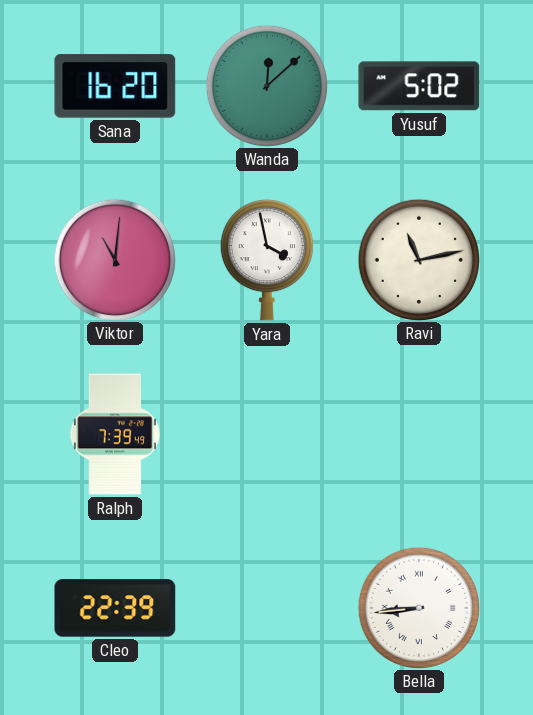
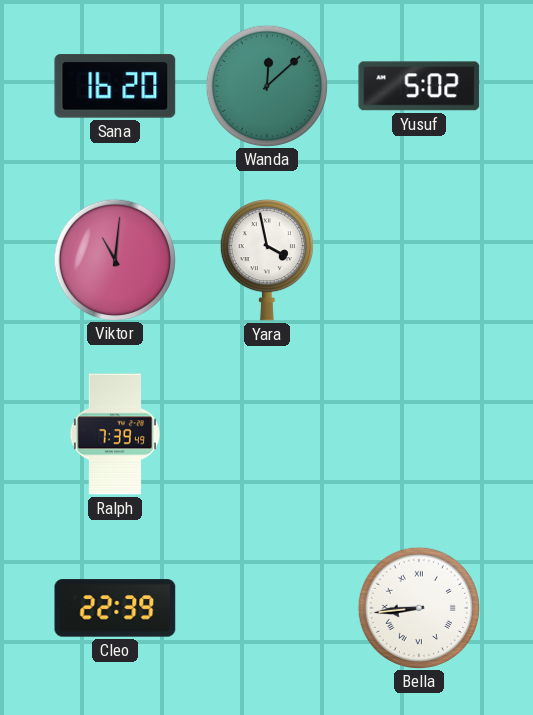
Ravi: 11:13 -> none (418, 259)
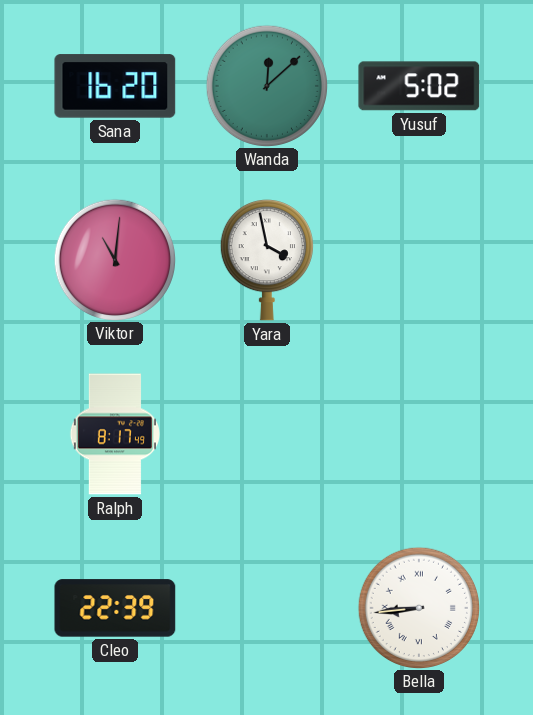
Ralph: 7:39 -> 8:17 (115, 434)
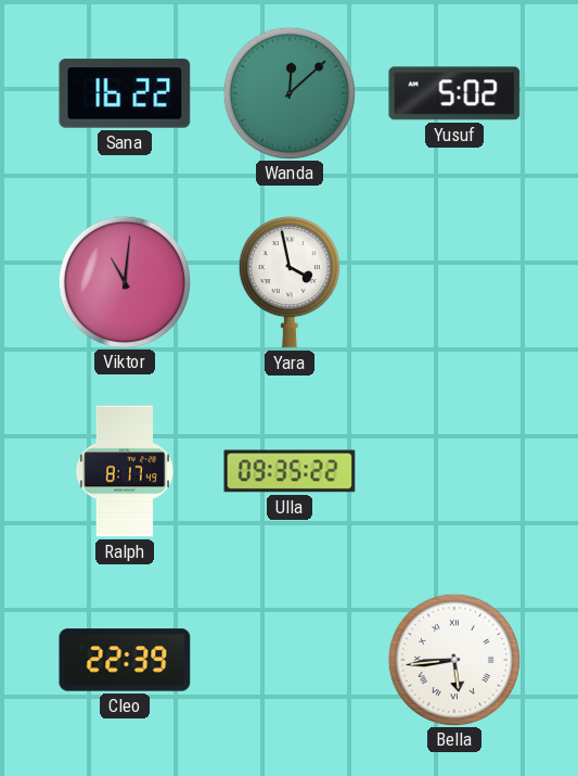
Sana: 16:20 -> 16:22 (125, 93)
Ulla: none -> 09:35 (290, 471)
Bella: 8:44 -> 5:44 (453, 659)
